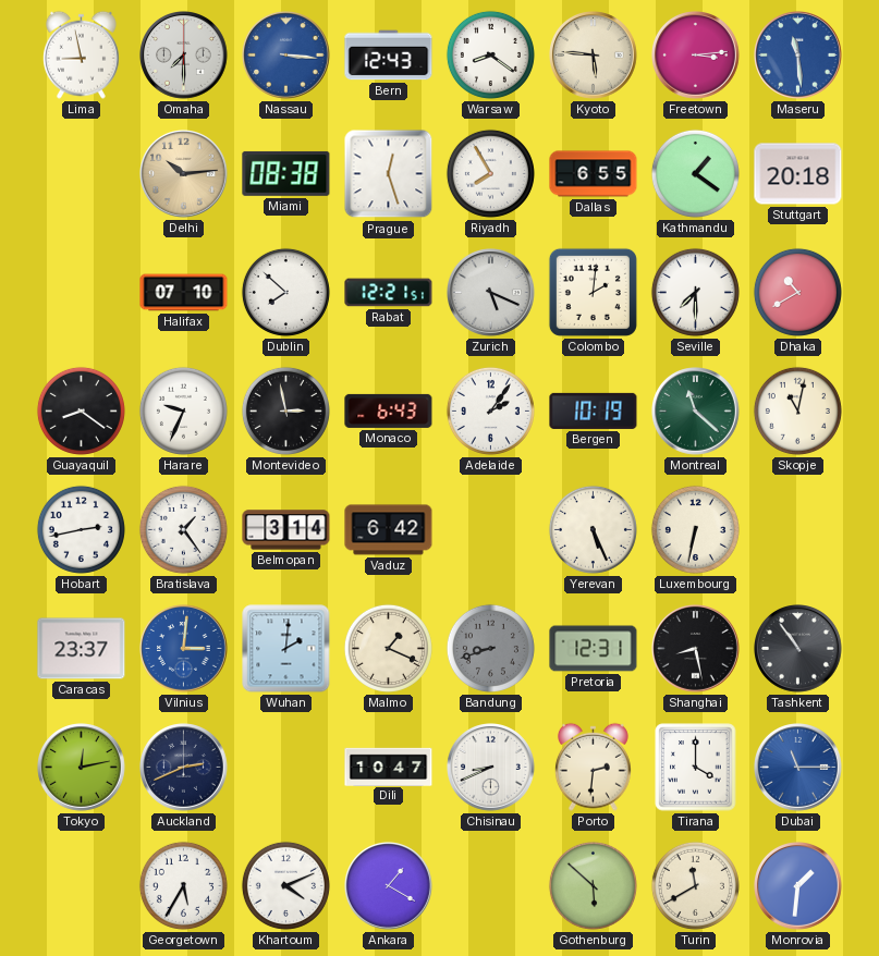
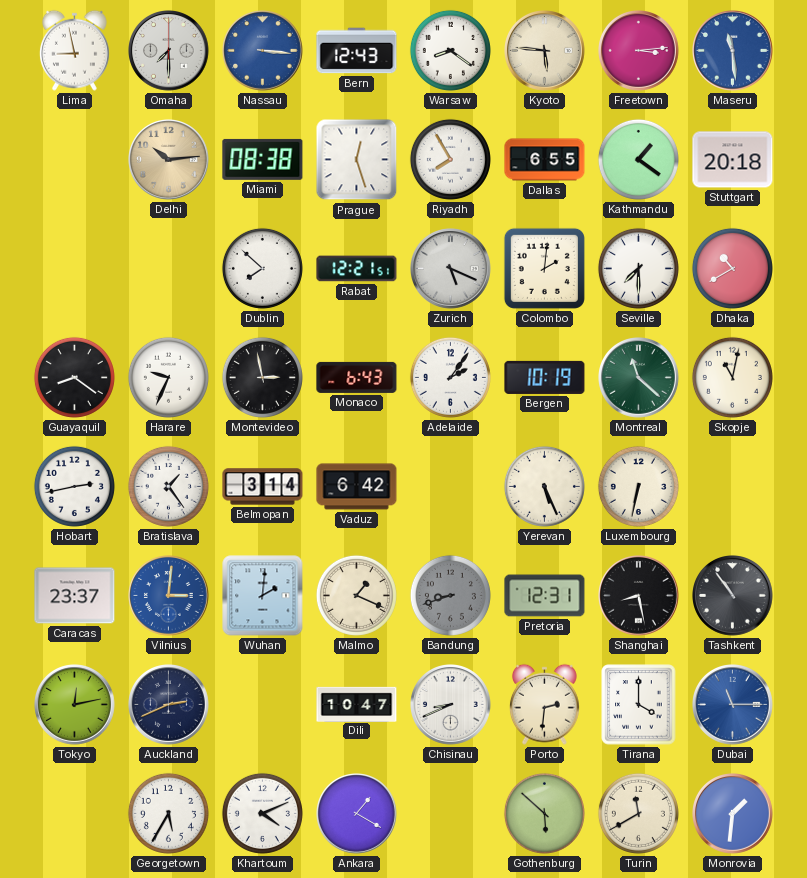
Halifax: 07:10 -> none (184, 293)
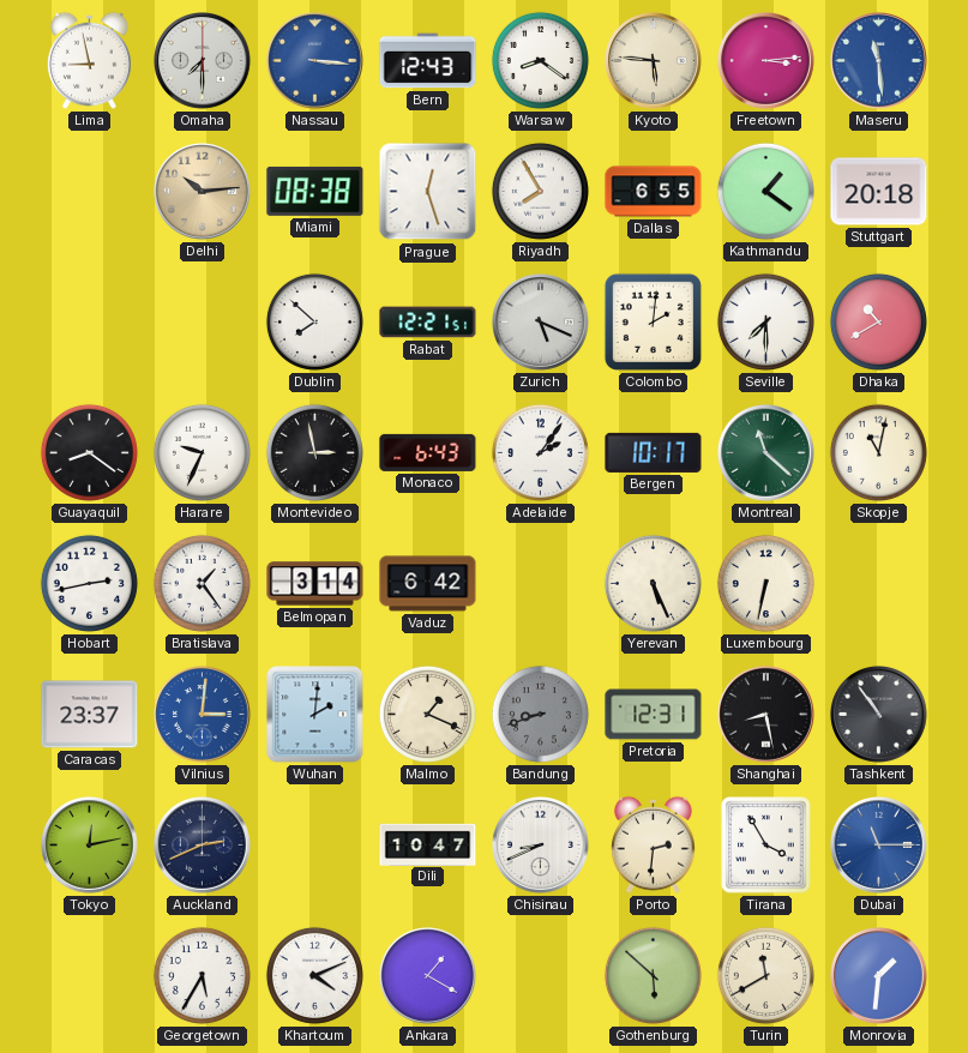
Bergen: 10:19 -> 10:17 (654, 452)
Tirana: 4:00 -> 3:55 (766, 846)
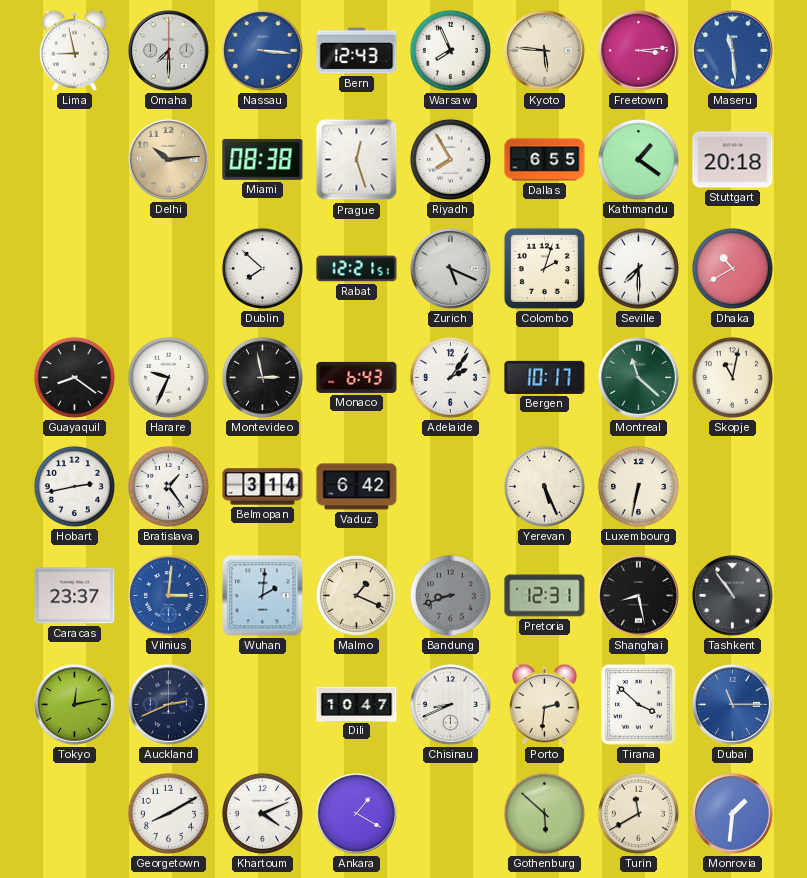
Warsaw: 8:21 -> 7:56 (450, 50)
Colombo: 2:01 -> 2:03 (544, 268)
Tirana: 3:55 -> 3:52 (639, 705)
Georgetown: 5:35 -> 8:10 (168, 813)
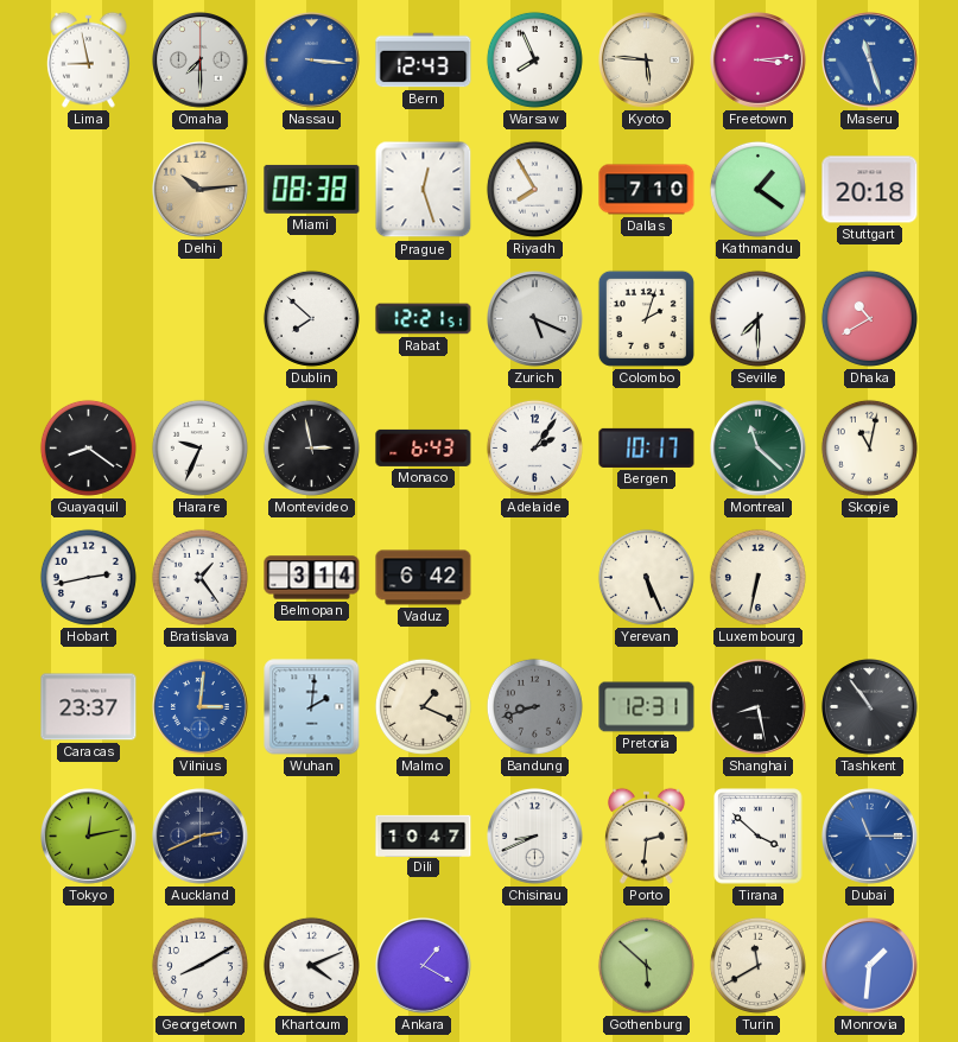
Maseru: 11:29 -> 11:27 (870, 61)
Dallas: 6:55 -> 7:10 (647, 190)
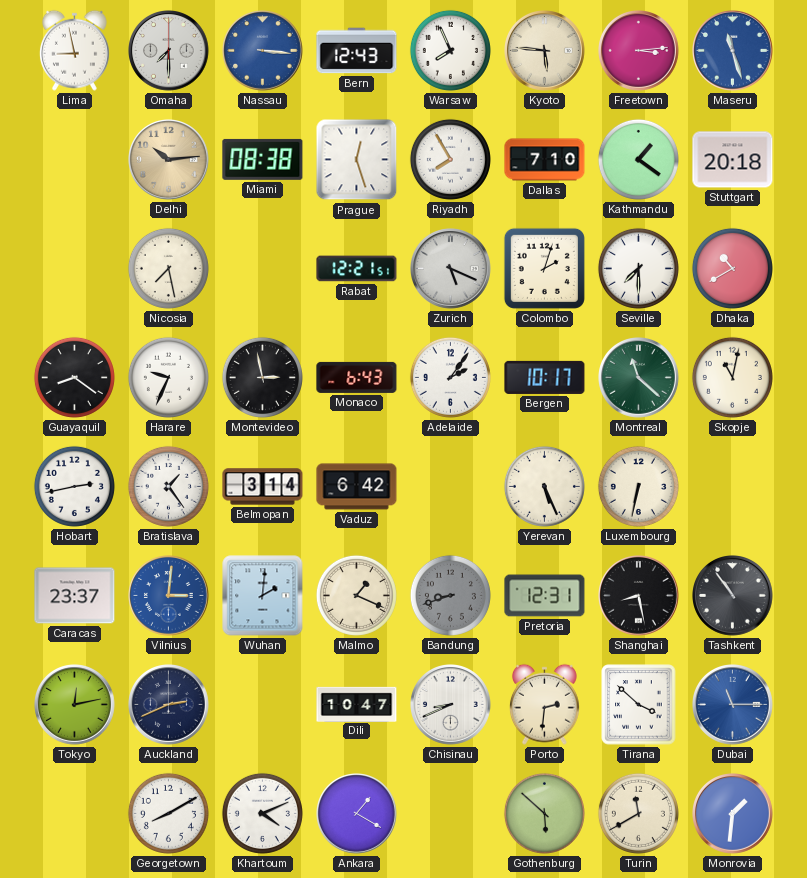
Nicosia: none -> 7:28 (168, 268)
Dublin: 7:52 -> none (311, 318)
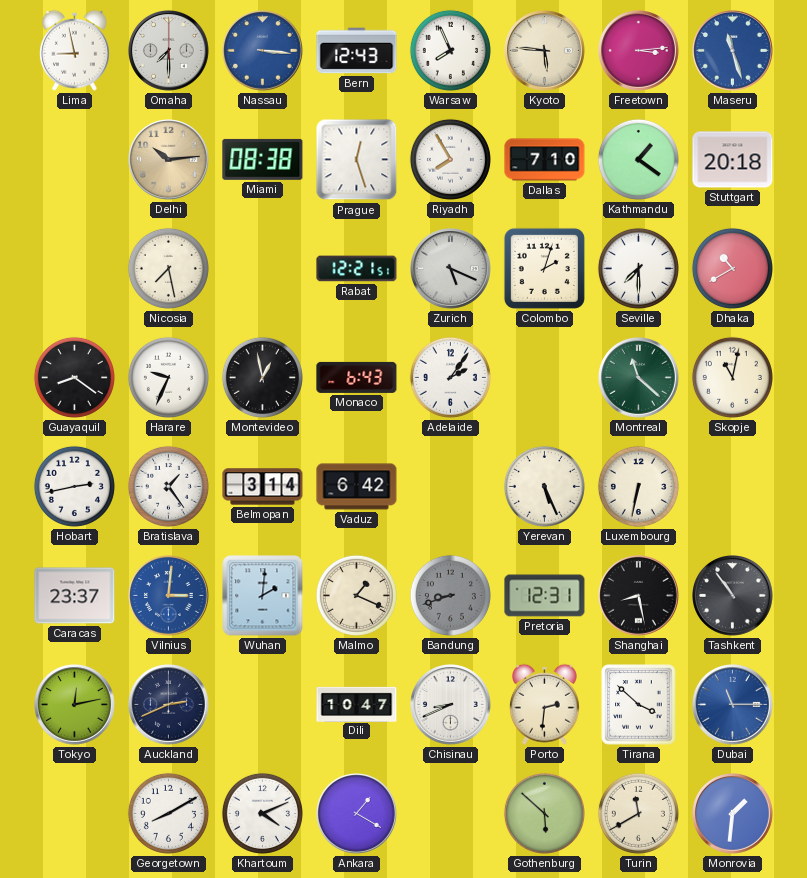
Montevideo: 2:58 -> 12:58 (262, 377)
Bergen: 10:17 -> none (545, 377)
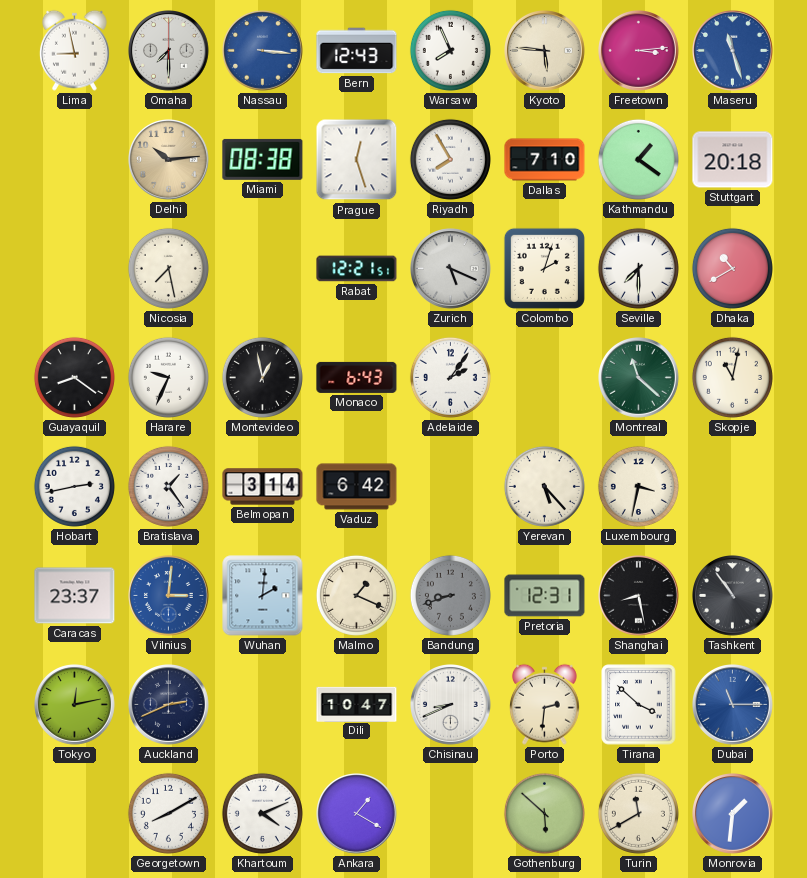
Yerevan: 5:26 -> 5:23 (544, 486)
Luxembourg: 6:32 -> 3:32 (638, 486)
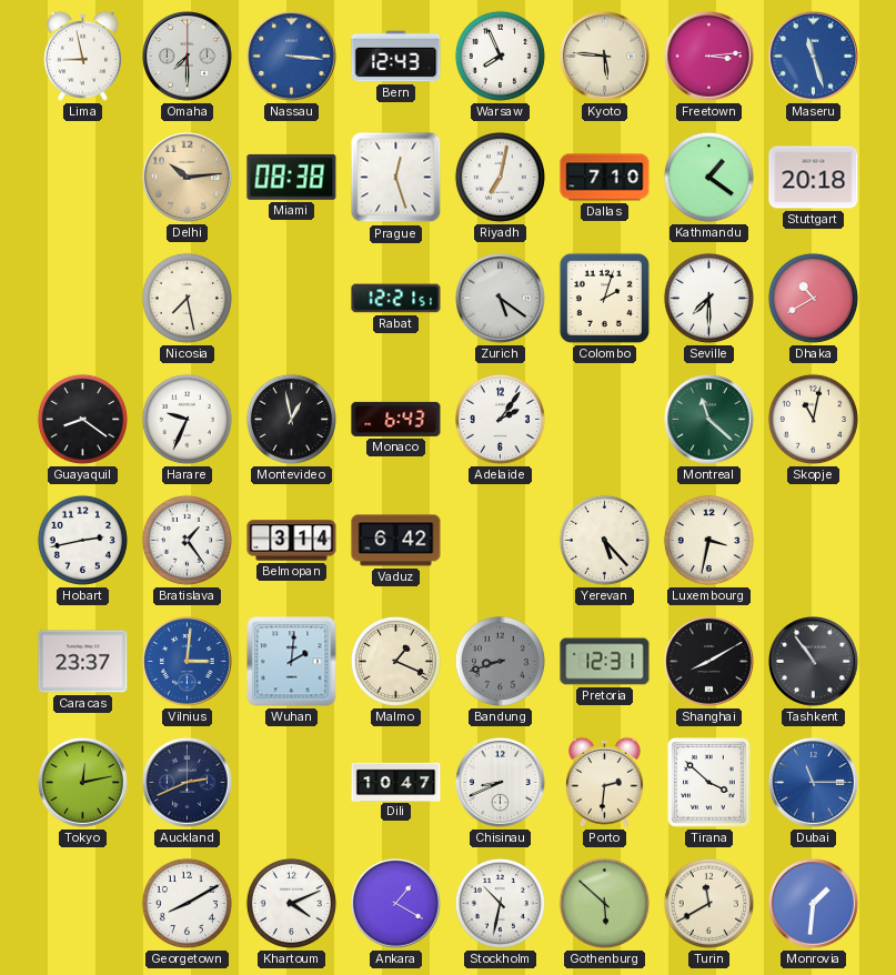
Riyadh: 7:55 -> 7:02 (500, 177)
Zurich: 5:19 -> 5:21 (501, 299)
Shanghai: 8:28 -> 8:10 (709, 662)
Stockholm: none -> 10:32 (500, 903)
